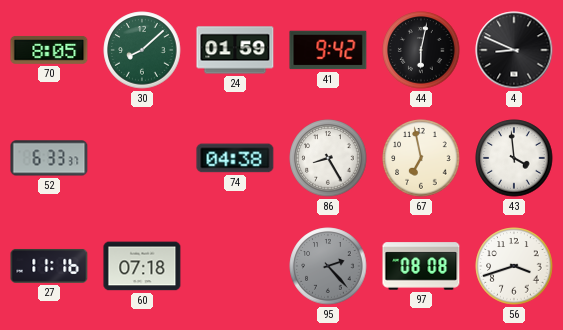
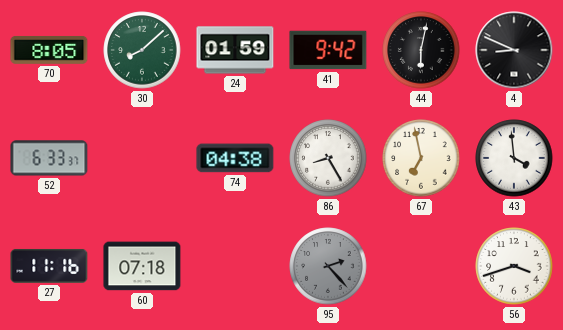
97: 08:08 -> none (421, 266)
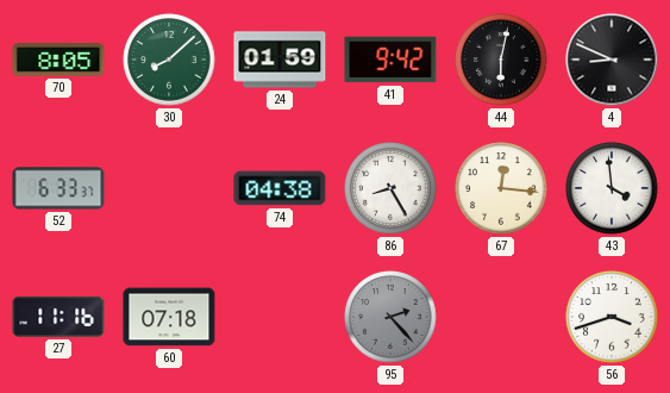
67: 6:58 -> 12:16 (501, 188)
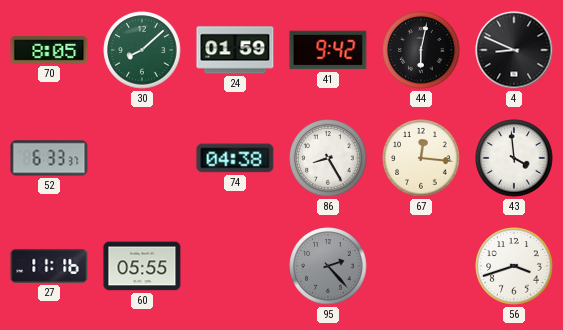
60: 07:18 -> 05:55 (142, 266)
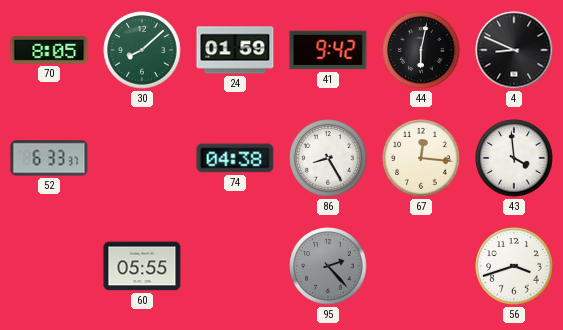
27: 11:16 -> none (49, 266)
